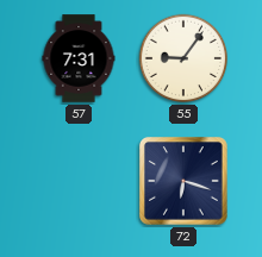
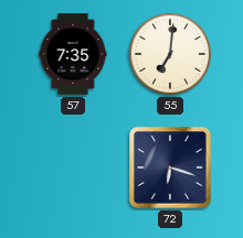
57: 7:31 -> 7:35 (73, 54)
55: 9:06 -> 7:01 (170, 54)
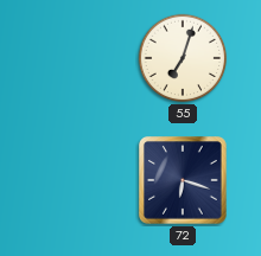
57: 7:35 -> none (73, 54)
55: 7:01 -> 7:03 (183, 58)
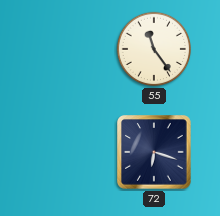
55: 7:03 -> 11:24 (154, 49)
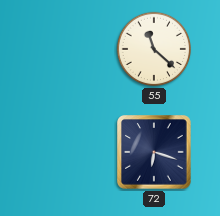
55: 11:24 -> 11:22 (154, 49)
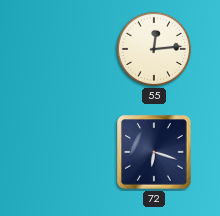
55: 11:22 -> 12:14 (154, 49)
